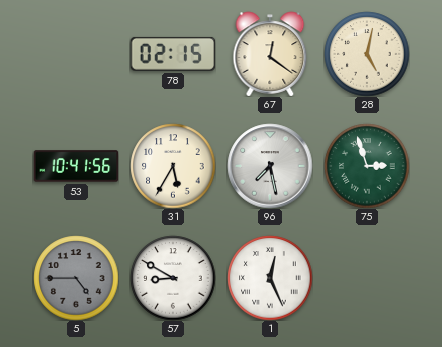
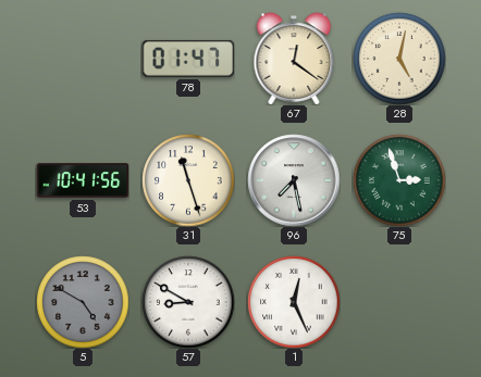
78: 02:15 -> 01:47 (188, 59)
31: 5:35 -> 11:27 (188, 180)
5: 4:45 -> 4:50 (83, 302)
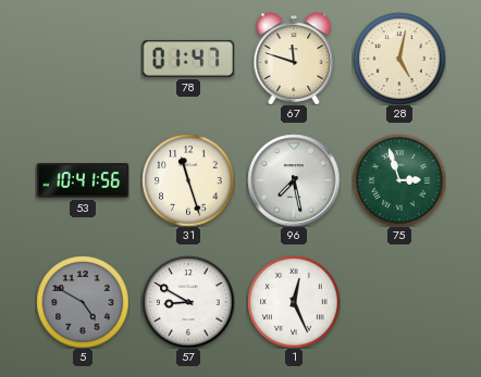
67: 12:21 -> 11:48 (294, 59)
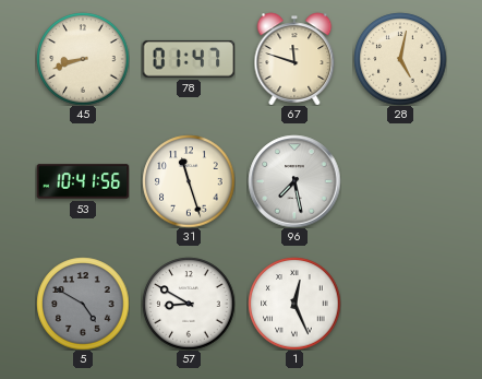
45: none -> 8:42 (83, 59)
75: 2:57 -> none (399, 180)
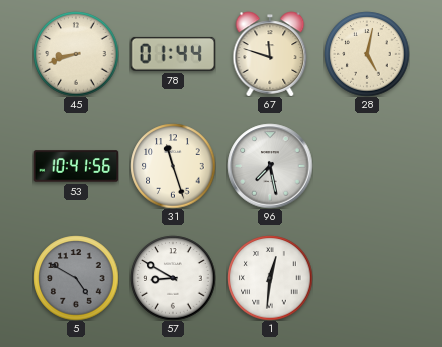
78: 01:47 -> 01:44 (173, 54)
1: 12:26 -> 12:31 (270, 278)
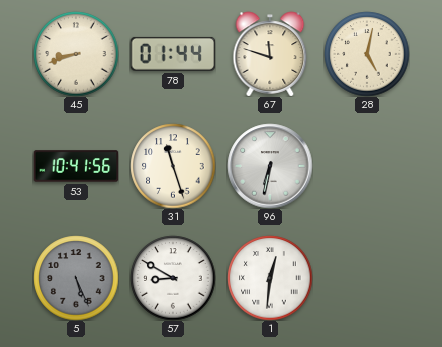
96: 7:28 -> 6:32 (270, 166)
5: 4:50 -> 5:26 (76, 278)
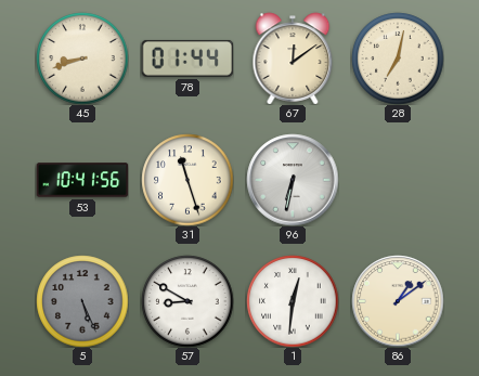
67: 11:48 -> 12:09 (293, 59)
28: 5:02 -> 7:02 (398, 59)
86: none -> 1:09 (398, 301)
